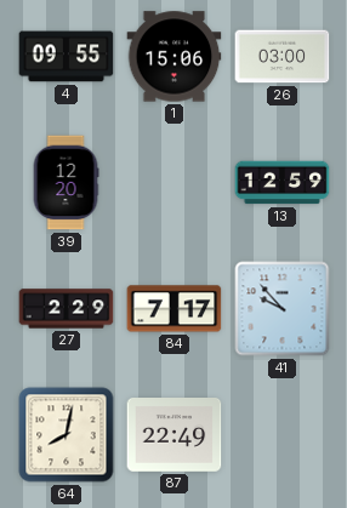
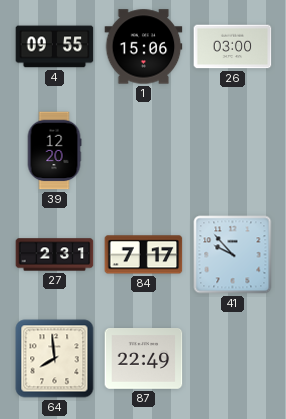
13: 12:59 -> none (283, 183)
27: 2:29 -> 2:31 (55, 255)
64: 8:02 -> 7:59 (55, 359)
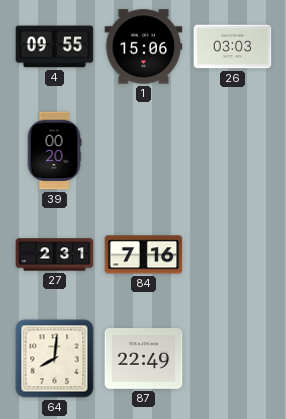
26: 03:00 -> 03:03 (233, 47)
39: 12:20 -> 00:20 (54, 151)
84: 7:17 -> 7:16 (144, 255)
41: 9:53 -> none (233, 255)
64: 7:59 -> 8:01 (55, 359)
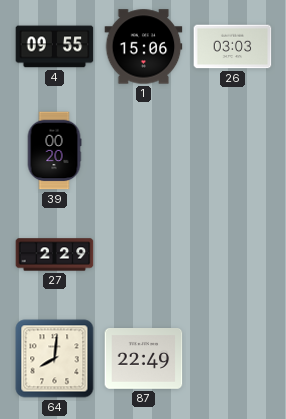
27: 2:31 -> 2:29 (55, 255)
84: 7:16 -> none (144, 255)
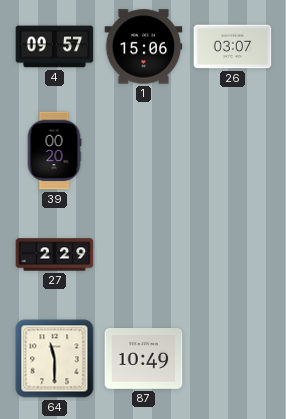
4: 09:55 -> 09:57 (55, 47)
26: 03:03 -> 03:07 (233, 47)
64: 8:01 -> 11:30 (55, 359)
87: 22:49 -> 10:49 (144, 359)
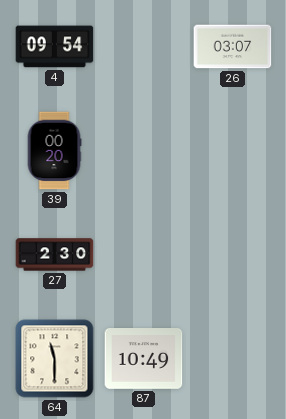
4: 09:57 -> 09:54 (55, 47)
1: 15:06 -> none (144, 47)
27: 2:29 -> 2:30 (55, 255)
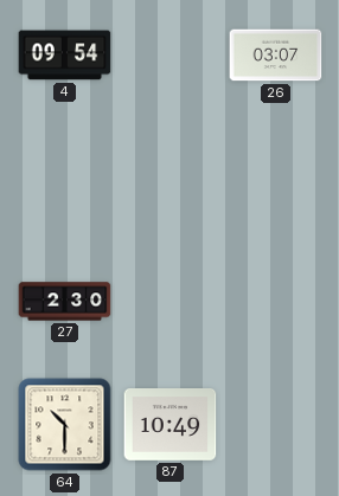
39: 00:20 -> none (54, 151)
64: 11:30 -> 10:30 (65, 425)
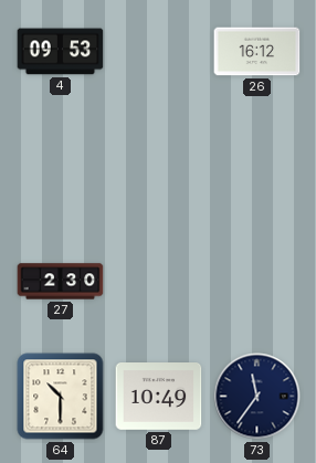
4: 09:54 -> 09:53 (61, 52)
26: 03:07 -> 16:12 (257, 52)
73: none -> 11:36 (257, 397)
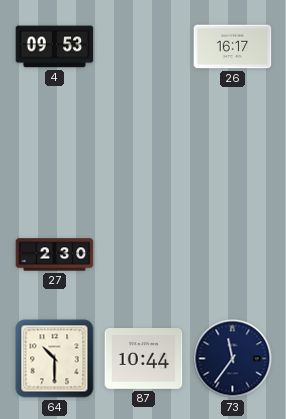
26: 16:12 -> 16:17 (233, 47)
87: 10:49 -> 10:44 (144, 359)
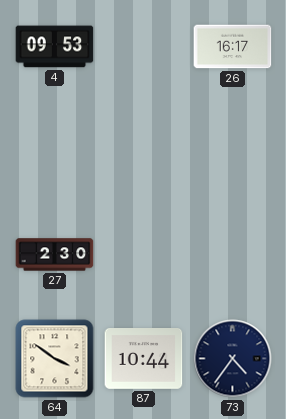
64: 10:30 -> 3:51 (55, 359)
73: 11:36 -> 4:36 (233, 359)
